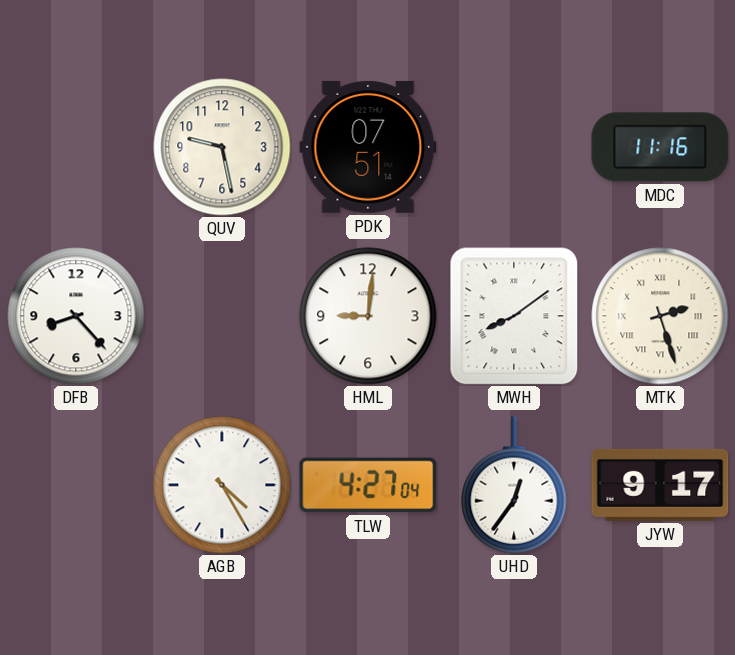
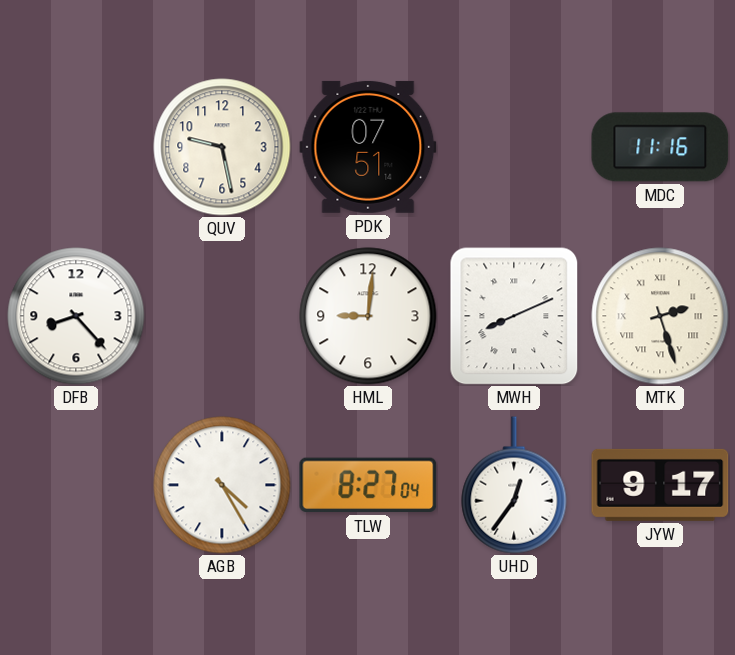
MWH: 8:09 -> 8:11 (514, 316)
TLW: 4:27 -> 8:27 (368, 485)
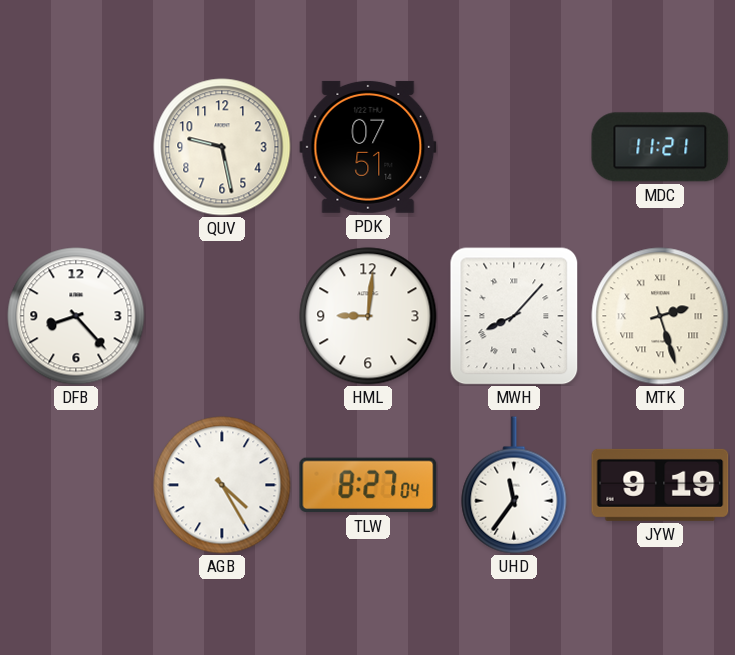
MDC: 11:16 -> 11:21 (660, 147)
MWH: 8:11 -> 8:07 (514, 316)
UHD: 12:36 -> 11:36 (514, 485)
JYW: 9:17 -> 9:19 (660, 485)
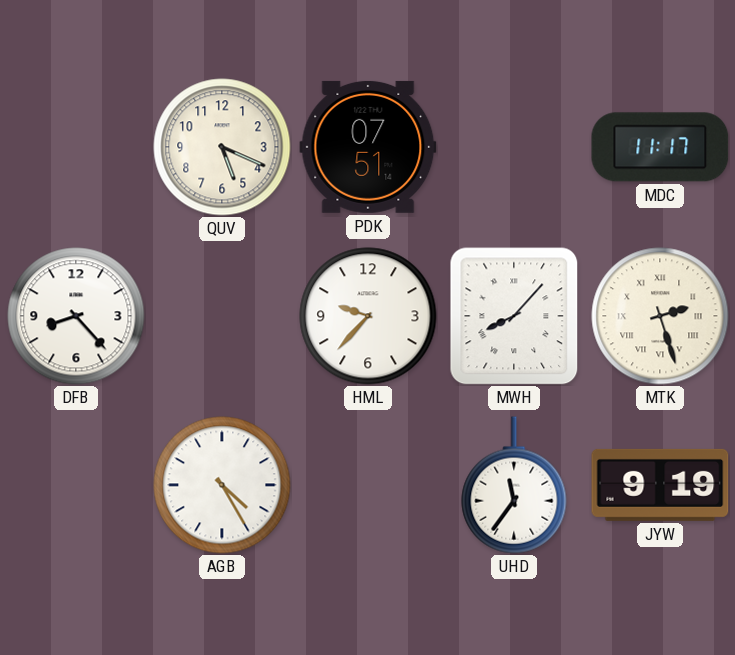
QUV: 9:28 -> 5:19 (222, 147)
MDC: 11:21 -> 11:17 (660, 147)
HML: 9:01 -> 9:37 (368, 316)
TLW: 8:27 -> none (368, 485)
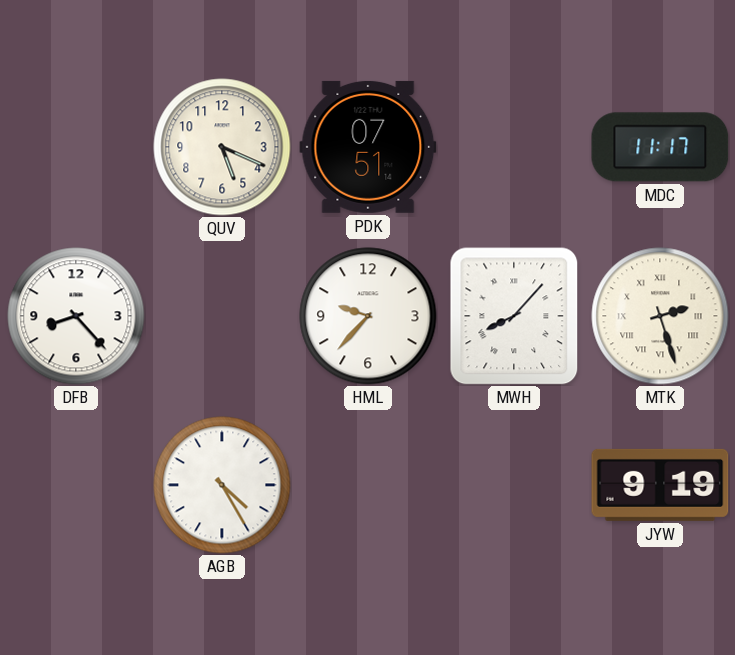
UHD: 11:36 -> none (514, 485)
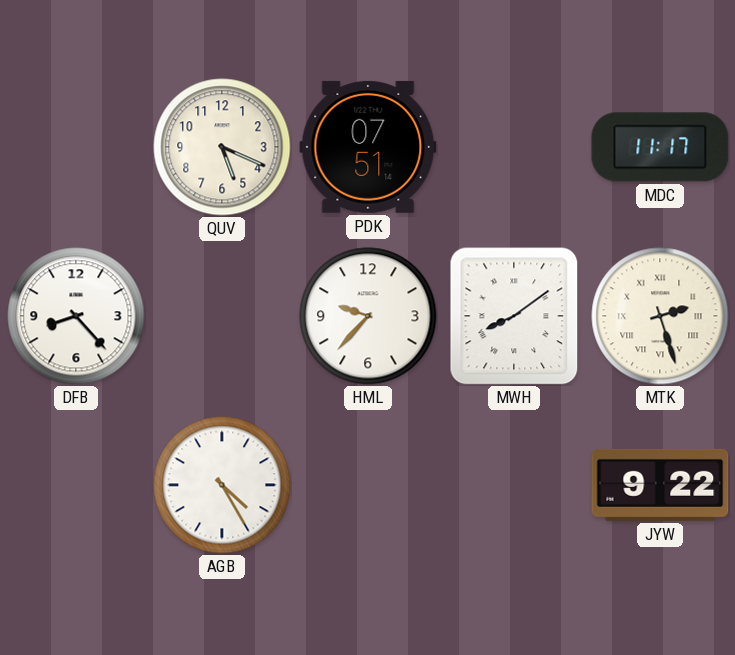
MWH: 8:07 -> 8:09 (514, 316)
JYW: 9:19 -> 9:22 (660, 485)
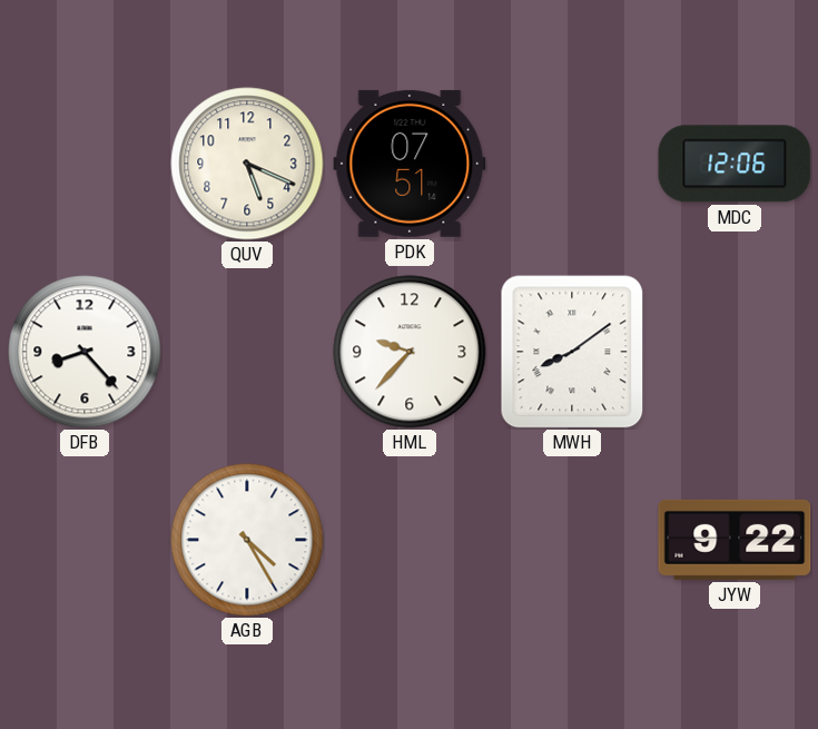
MDC: 11:17 -> 12:06 (735, 164)
MTK: 2:27 -> none (660, 316)
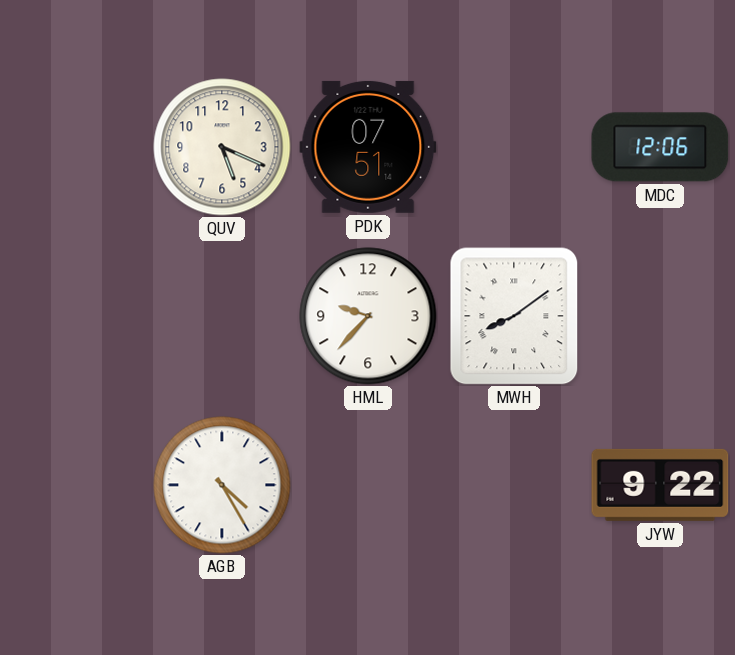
DFB: 8:23 -> none (85, 352)
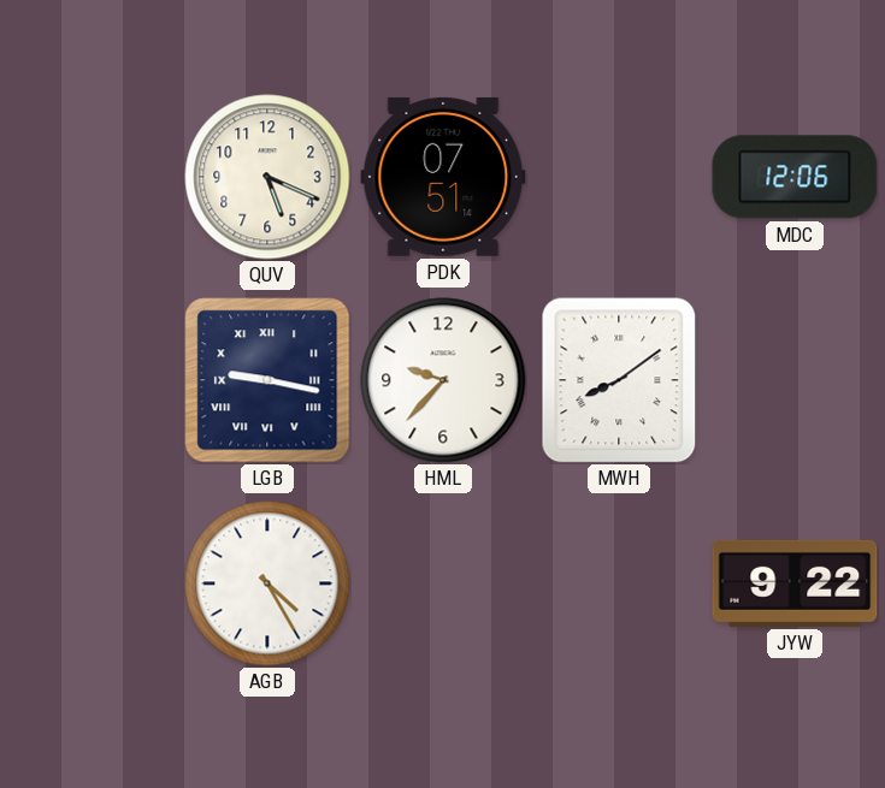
LGB: none -> 9:17 (267, 380)
